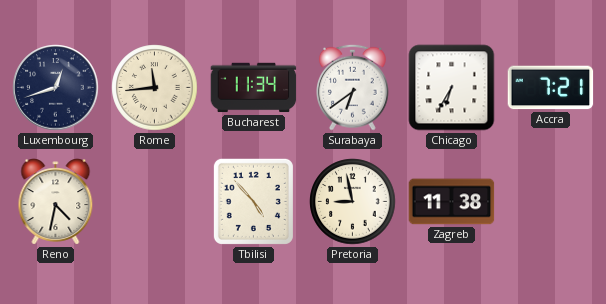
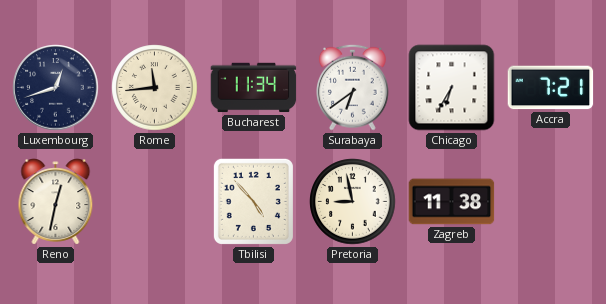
Reno: 4:32 -> 12:32 (56, 202)
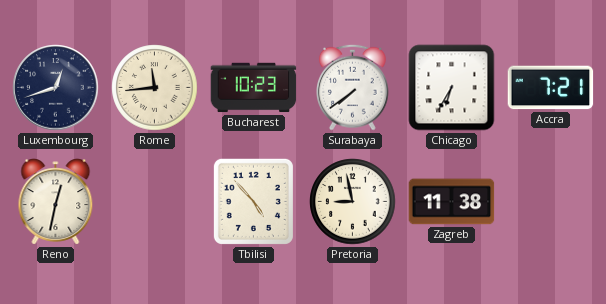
Bucharest: 11:34 -> 10:23 (254, 88)
Surabaya: 6:39 -> 7:39 (352, 87)
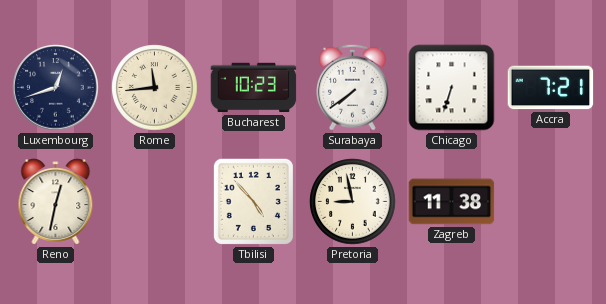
Chicago: 6:35 -> 6:33 (452, 88)
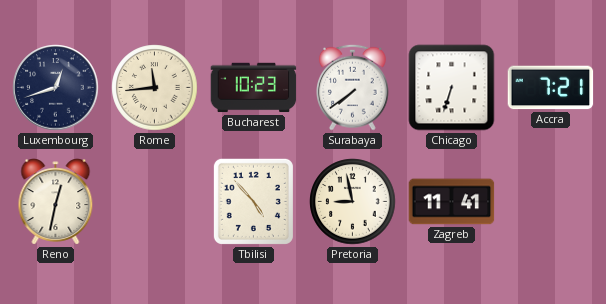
Zagreb: 11:38 -> 11:41 (452, 202)
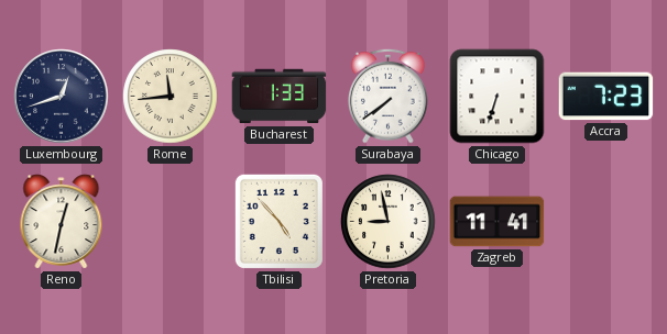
Bucharest: 10:23 -> 1:33 (280, 97)
Accra: 7:21 -> 7:23 (606, 97)
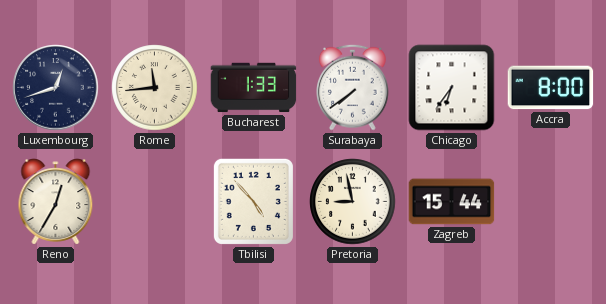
Chicago: 6:33 -> 6:36 (452, 88)
Accra: 7:23 -> 8:00 (551, 88)
Reno: 12:32 -> 12:35 (56, 202)
Zagreb: 11:41 -> 15:44 (452, 202)
